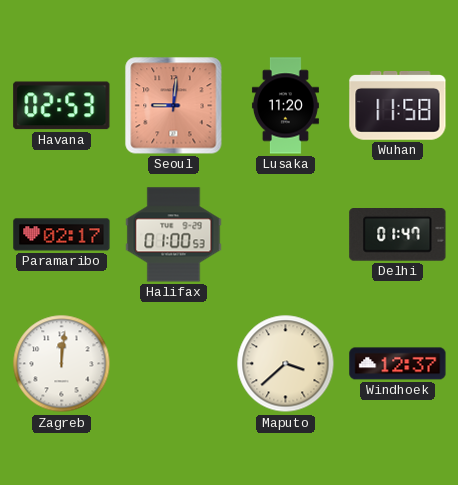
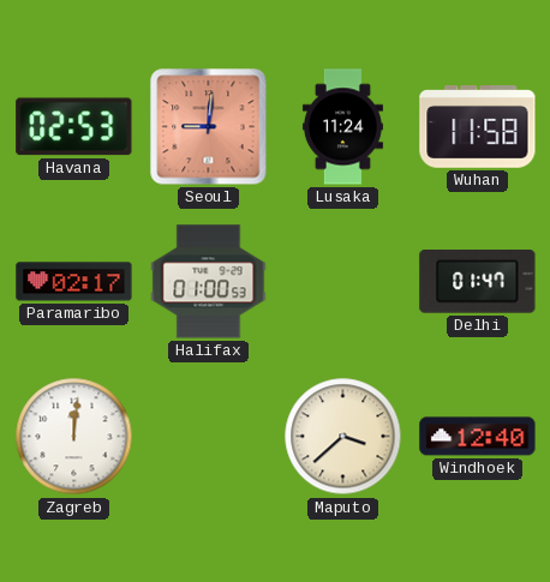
Lusaka: 11:20 -> 11:24 (342, 127)
Windhoek: 12:37 -> 12:40 (478, 437)
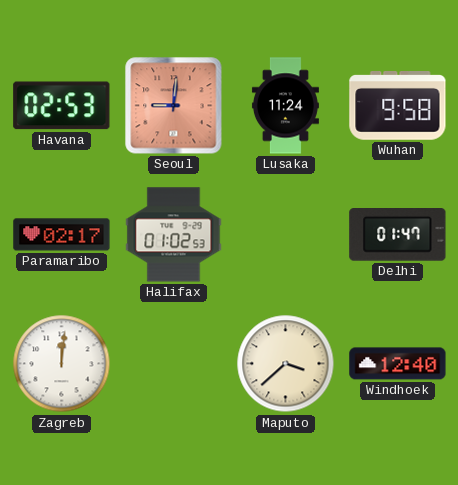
Wuhan: 11:58 -> 9:58 (398, 106)
Halifax: 01:00 -> 01:02 (174, 235)
